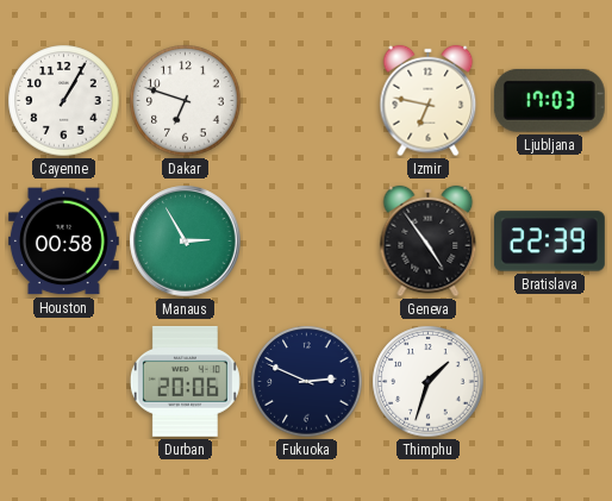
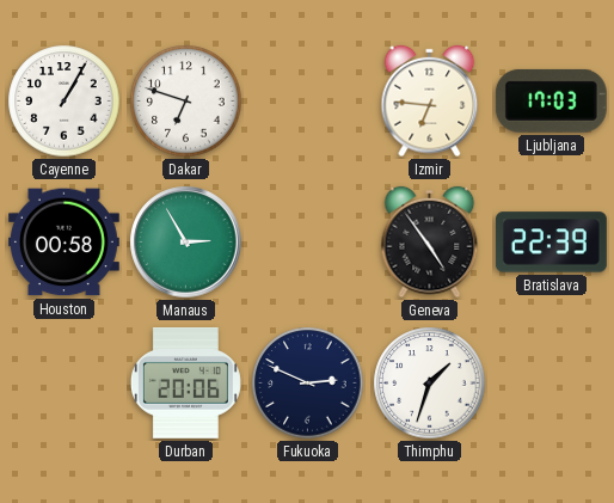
Izmir: 6:47 -> 6:46 (430, 102)
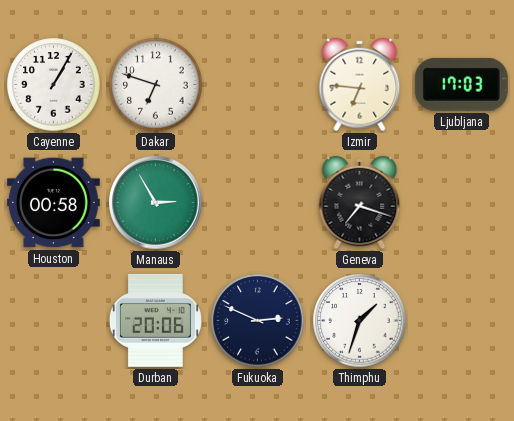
Geneva: 4:54 -> 7:18 (360, 203)
Bratislava: 22:39 -> none (552, 243)
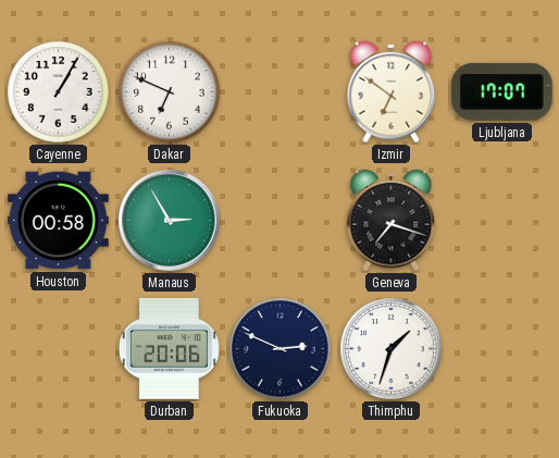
Dakar: 6:48 -> 6:49 (170, 92)
Izmir: 6:46 -> 6:51 (392, 92)
Ljubljana: 17:03 -> 17:07 (501, 91)
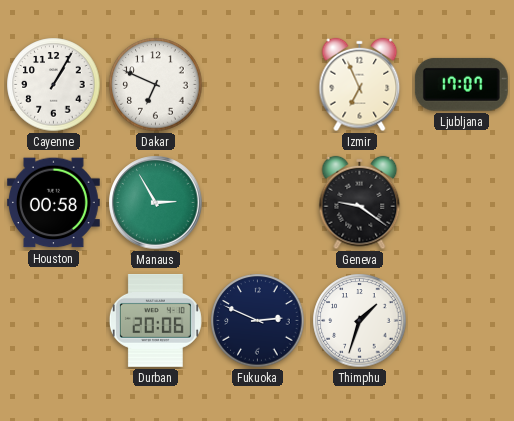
Izmir: 6:51 -> 6:56 (360, 85)
Geneva: 7:18 -> 9:21 (360, 203)
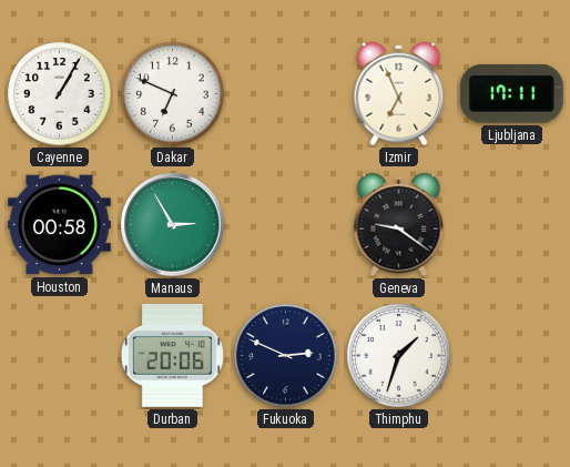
Ljubljana: 17:07 -> 17:11 (511, 93)
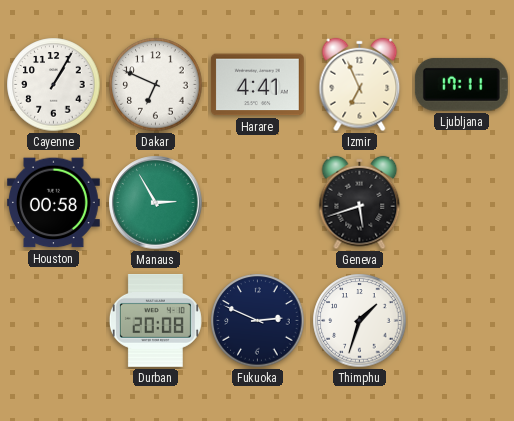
Harare: none -> 4:41 (257, 85)
Geneva: 9:21 -> 5:42 (360, 203)
Durban: 20:06 -> 20:08 (155, 321)
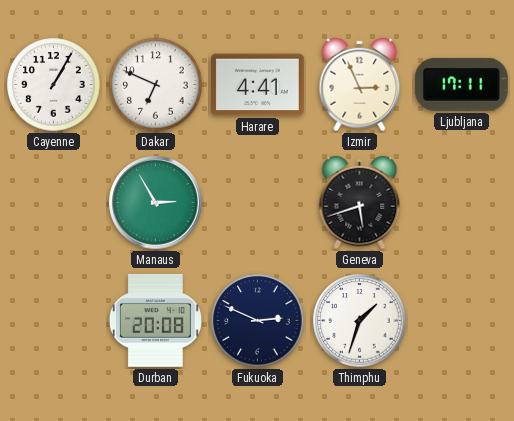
Izmir: 6:56 -> 2:56 (360, 85)
Houston: 00:58 -> none (54, 203)
